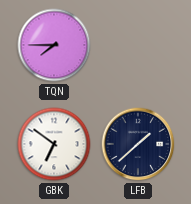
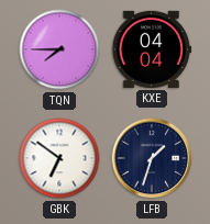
KXE: none -> 04:04 (152, 49)
LFB: 1:38 -> 1:33 (152, 158)
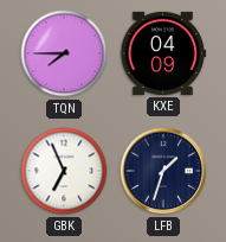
KXE: 04:04 -> 04:09 (163, 53)
GBK: 6:51 -> 6:56 (64, 171)
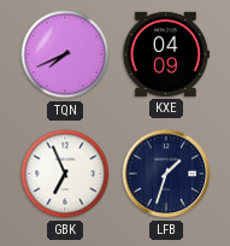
TQN: 7:45 -> 7:41 (65, 54)
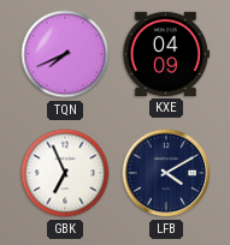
LFB: 1:33 -> 4:10 (166, 173)
